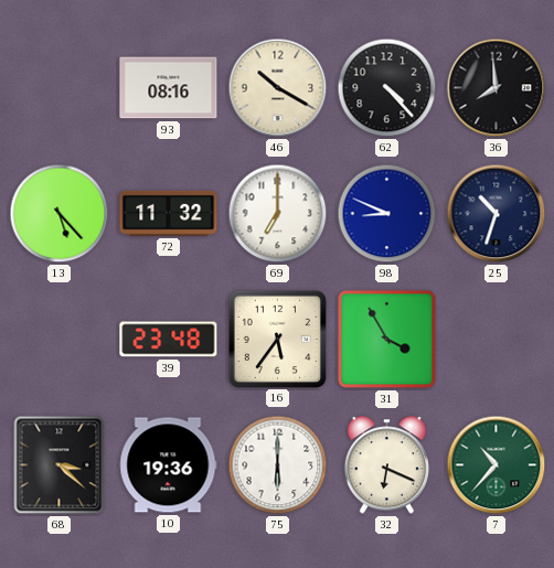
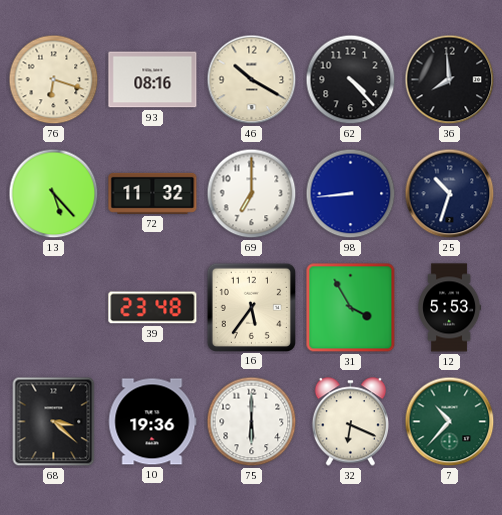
76: none -> 6:18 (54, 80)
98: 8:49 -> 8:44 (351, 194)
12: none -> 5:53 (450, 308)
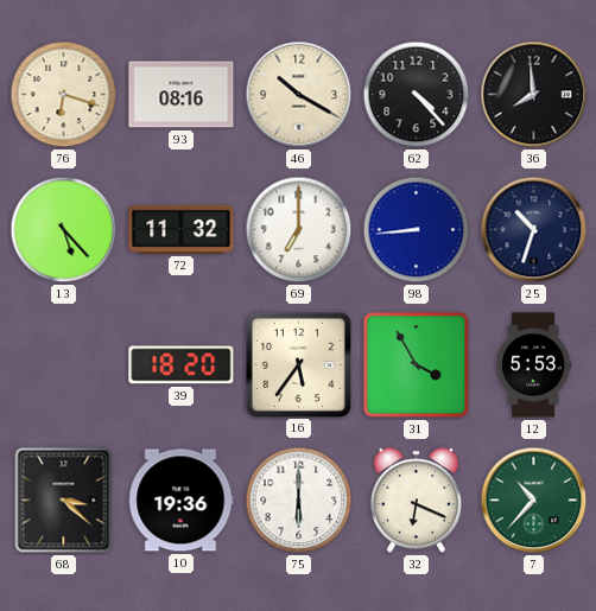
39: 23:48 -> 18:20 (182, 365)
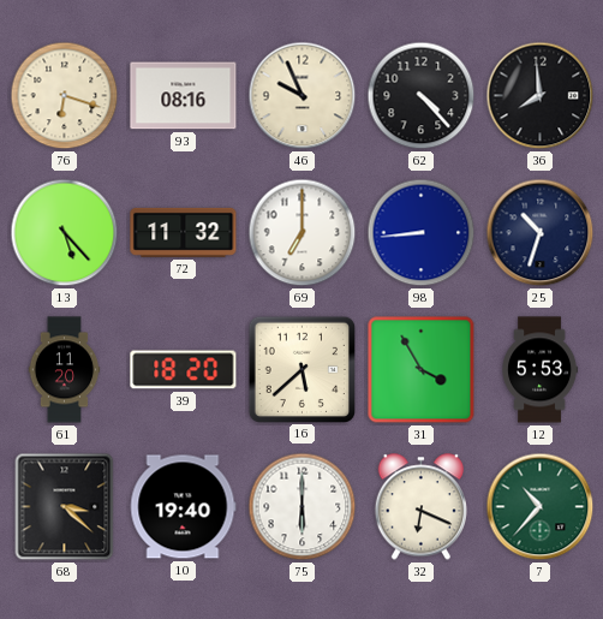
46: 10:20 -> 9:56 (303, 96)
61: none -> 11:20 (65, 370)
16: 5:36 -> 5:38 (301, 369)
10: 19:36 -> 19:40 (183, 507)
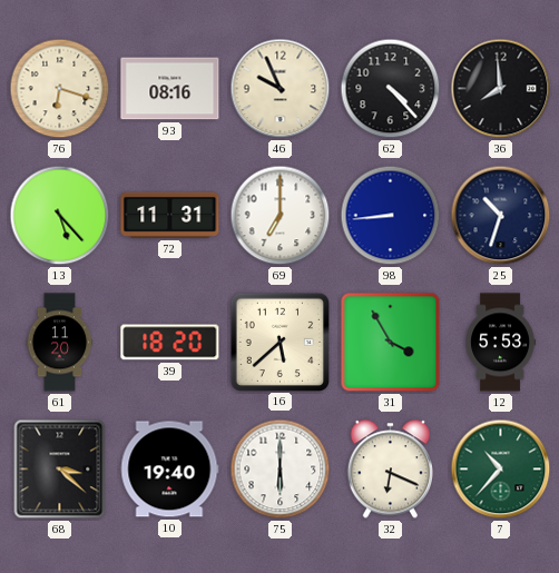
72: 11:32 -> 11:31 (170, 215)
